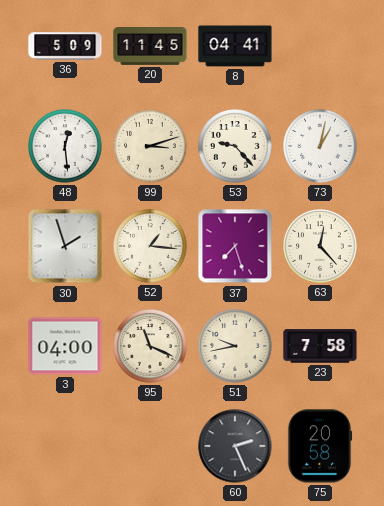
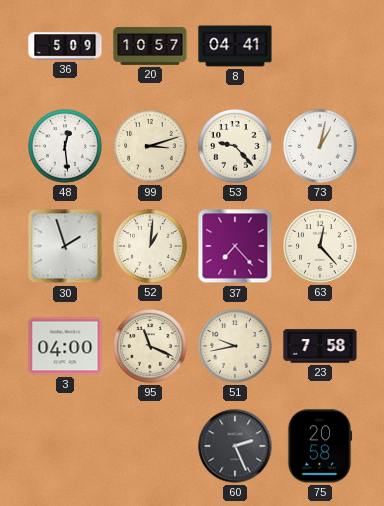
20: 11:45 -> 10:57 (150, 47)
52: 1:16 -> 1:01 (150, 246)
37: 7:27 -> 7:23 (235, 246)
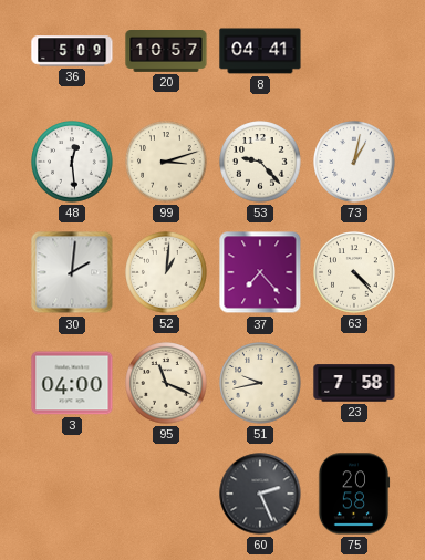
30: 1:57 -> 2:01 (72, 272)
63: 12:23 -> 4:23 (354, 272)
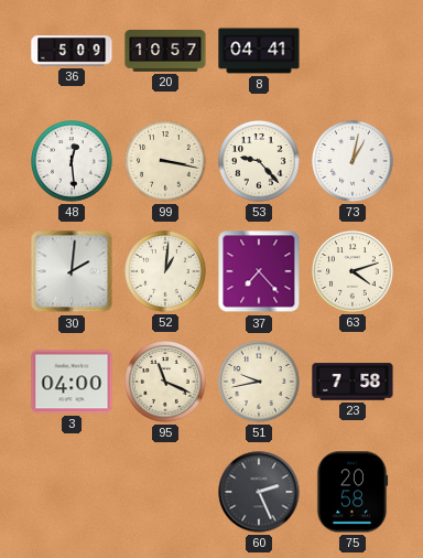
99: 3:12 -> 3:17 (165, 161)
63: 4:23 -> 4:12 (352, 271)
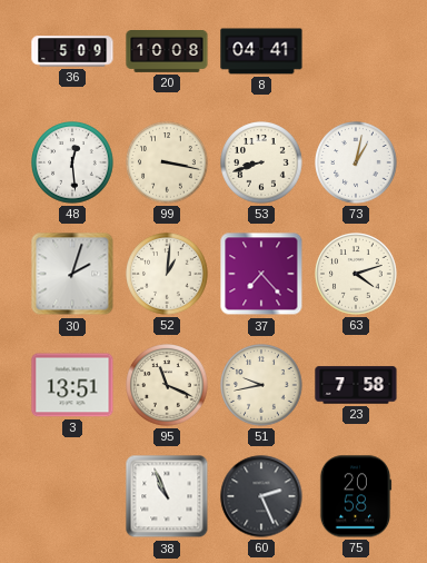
20: 10:57 -> 10:08 (167, 52)
53: 9:23 -> 8:42 (261, 162)
30: 2:01 -> 2:03 (72, 274)
3: 04:00 -> 13:51 (72, 385)
38: none -> 10:56 (167, 496)
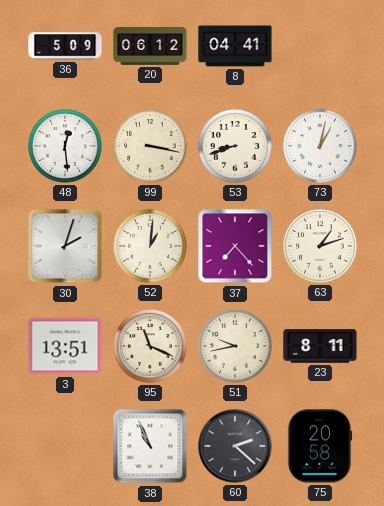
20: 10:08 -> 06:12 (150, 47)
63: 4:12 -> 1:12 (320, 246)
23: 7:58 -> 8:11 (320, 346)
60: 2:26 -> 2:22 (235, 446)
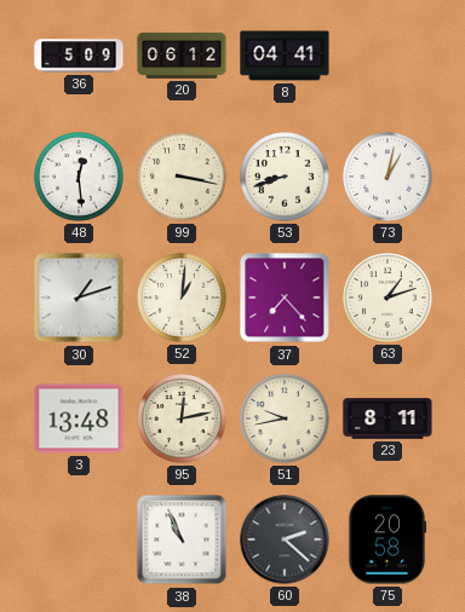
30: 2:03 -> 1:12 (79, 298)
3: 13:51 -> 13:48 (79, 418)
95: 11:19 -> 12:13 (182, 418)
